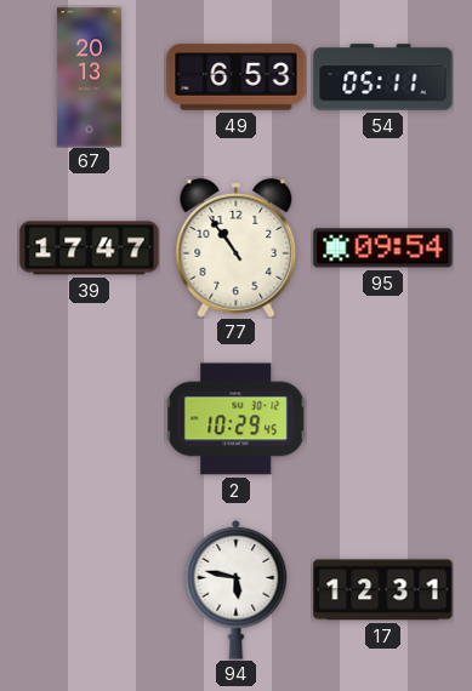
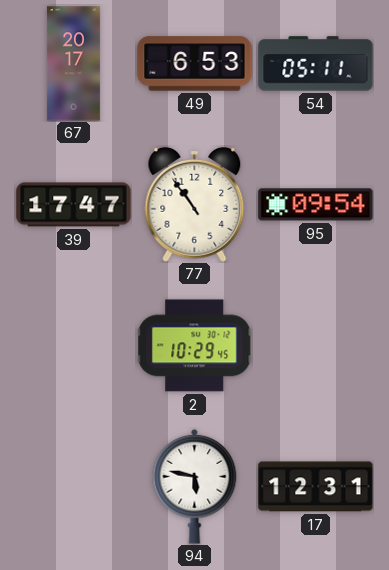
67: 20:13 -> 20:17 (73, 64)
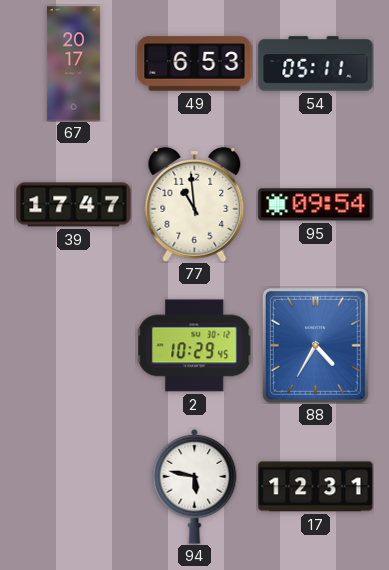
77: 10:54 -> 10:59 (195, 204)
88: none -> 4:35 (315, 345)
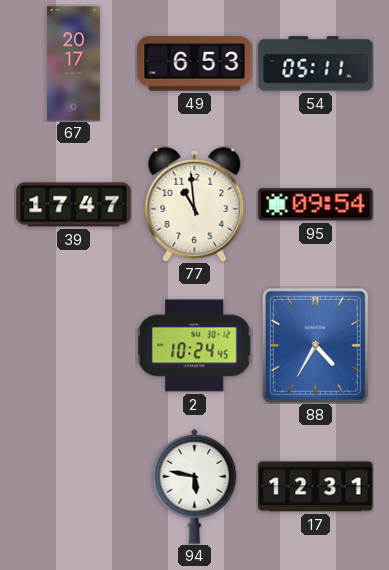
2: 10:29 -> 10:24 (194, 346)
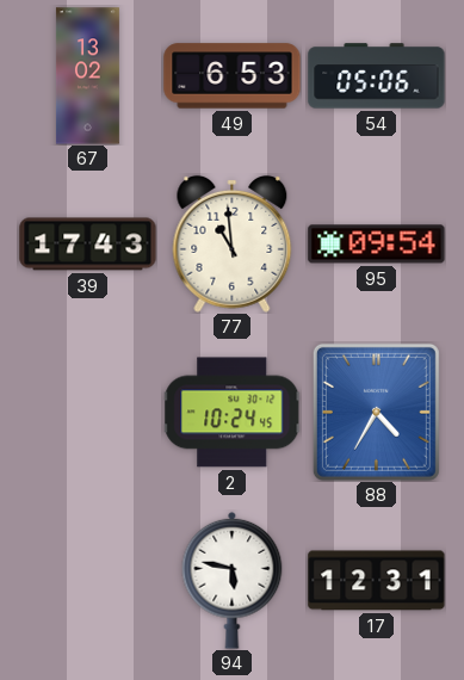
67: 20:17 -> 13:02 (87, 76)
54: 05:11 -> 05:06 (377, 76)
39: 17:47 -> 17:43 (88, 245)
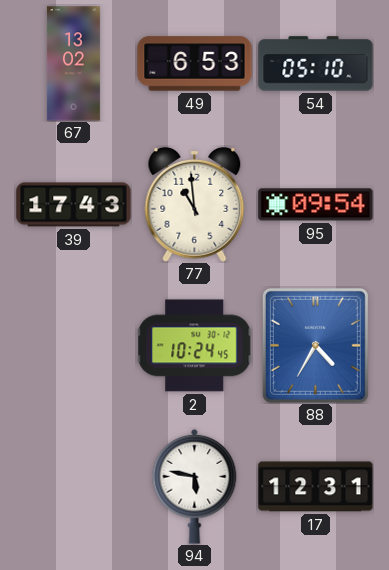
54: 05:06 -> 05:10 (316, 64)
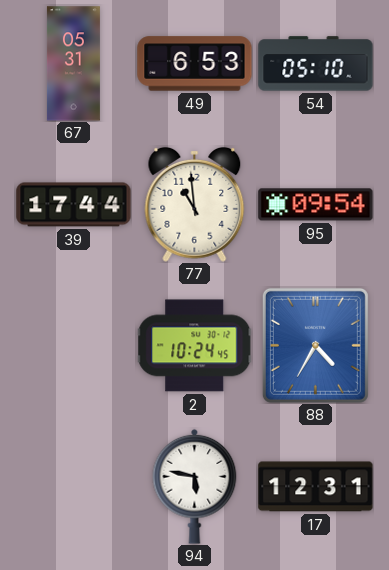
67: 13:02 -> 05:31 (73, 64)
39: 17:43 -> 17:44 (74, 205)
